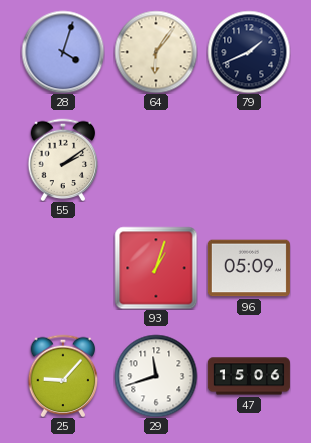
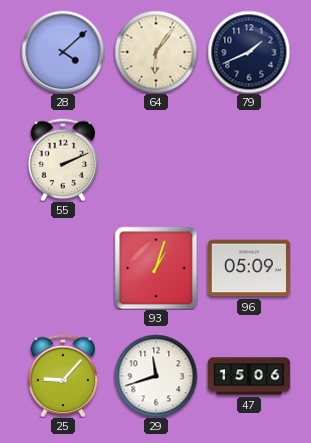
28: 4:03 -> 4:08 (63, 52)
55: 2:09 -> 2:11 (63, 160)
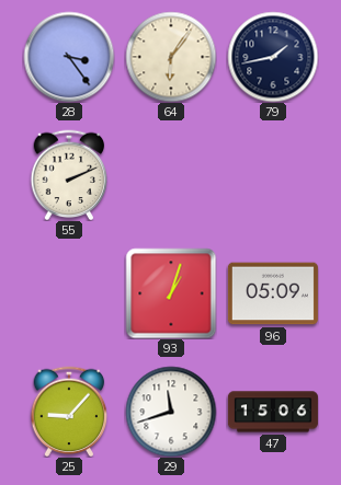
28: 4:08 -> 3:24 (69, 57)
79: 1:41 -> 1:43 (273, 57)
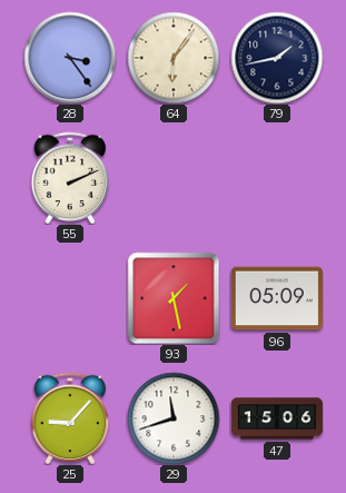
93: 1:03 -> 1:28 (174, 298)
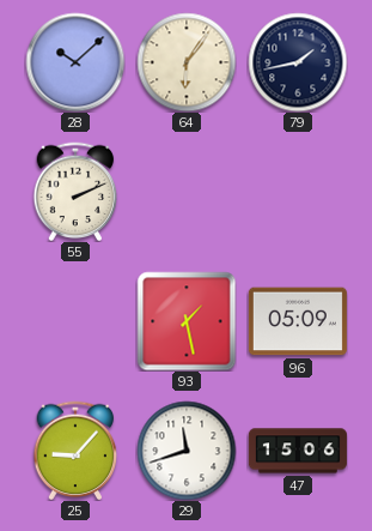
28: 3:24 -> 10:08 (75, 62)
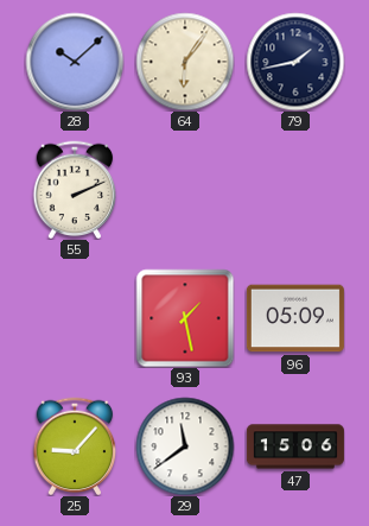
29: 11:42 -> 11:39 (185, 446)
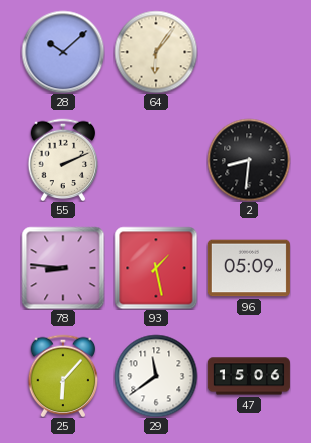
79: 1:43 -> none (295, 62)
2: none -> 8:31 (249, 160)
78: none -> 8:46 (63, 268)
25: 9:07 -> 6:07 (63, 376)
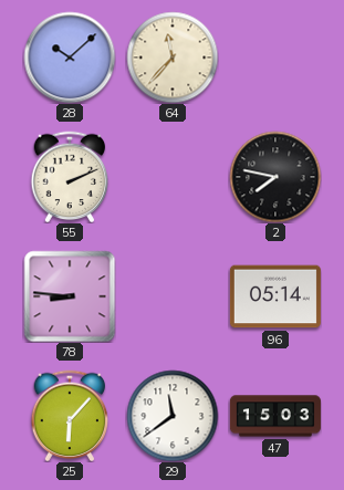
64: 6:06 -> 11:37 (173, 58)
2: 8:31 -> 7:47 (275, 177)
93: 1:28 -> none (156, 268)
96: 05:09 -> 05:14 (275, 296)
47: 15:06 -> 15:03 (275, 416)
